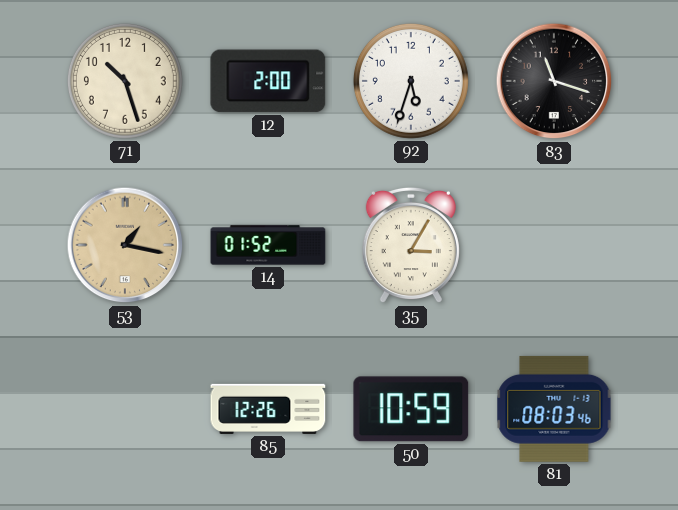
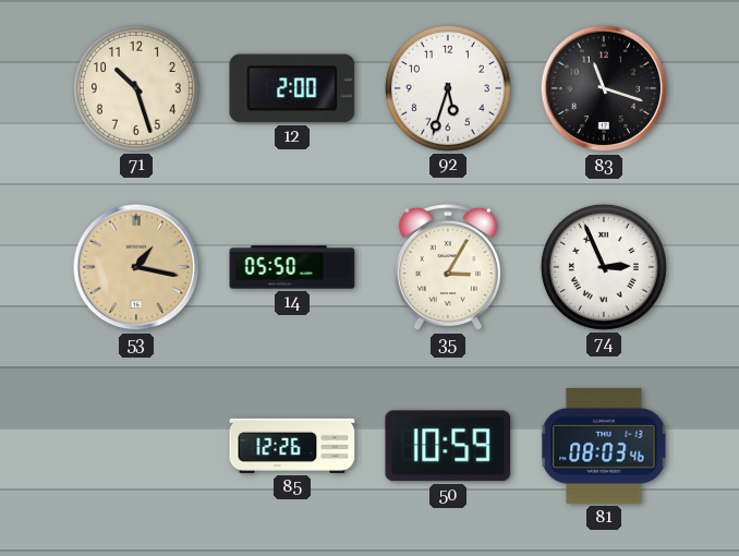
14: 01:52 -> 05:50 (292, 267)
74: none -> 2:56 (604, 267)
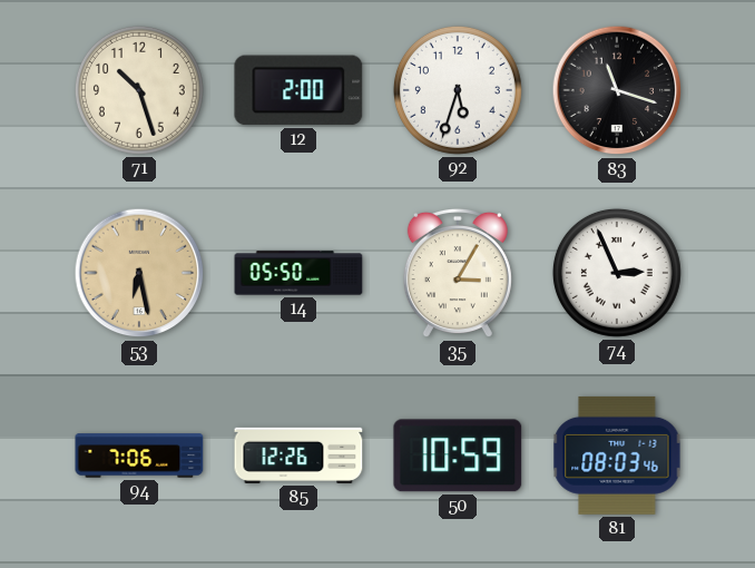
53: 1:17 -> 6:28 (139, 273)
94: none -> 7:06 (139, 456)
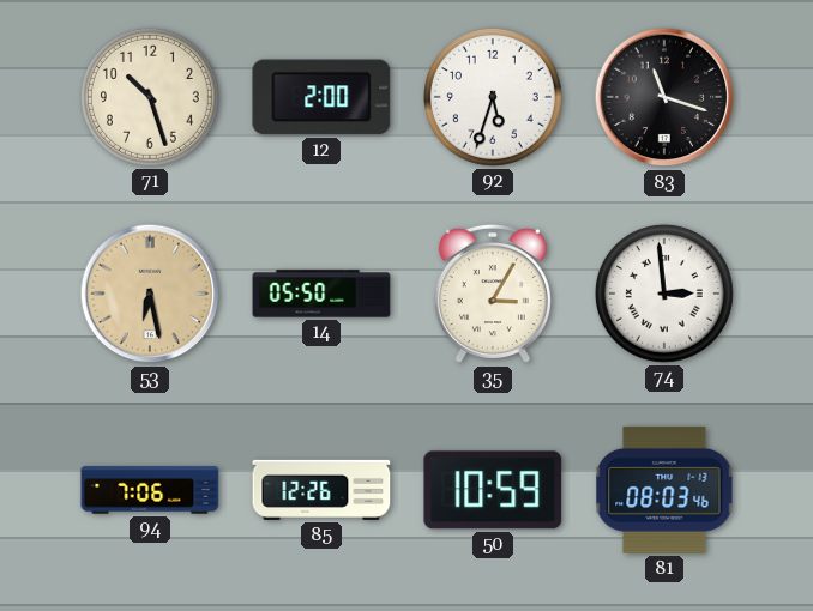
74: 2:56 -> 2:59 (664, 294)
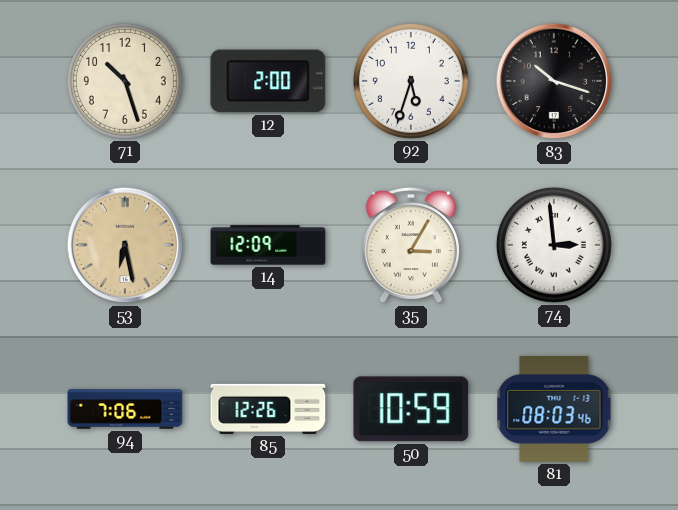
83: 11:18 -> 10:18 (554, 81)
14: 05:50 -> 12:09 (268, 245)
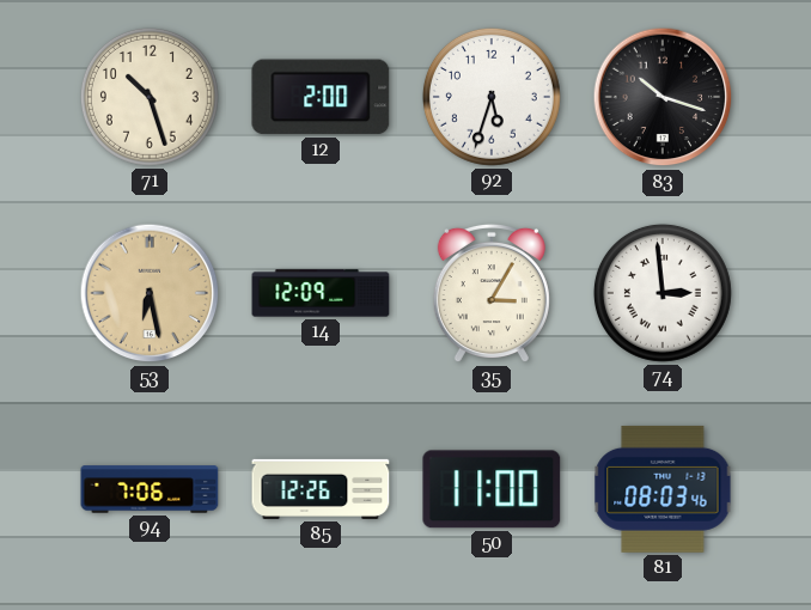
50: 10:59 -> 11:00 (492, 489)
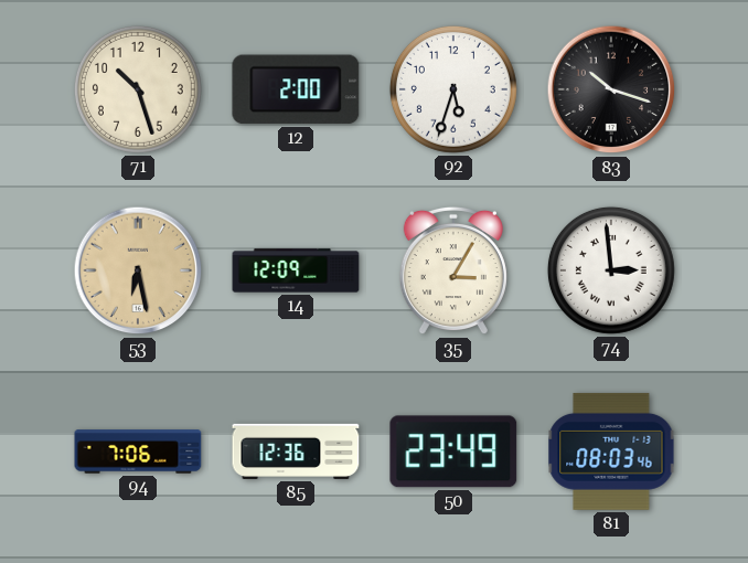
85: 12:26 -> 12:36 (296, 452)
50: 11:00 -> 23:49 (453, 452)
